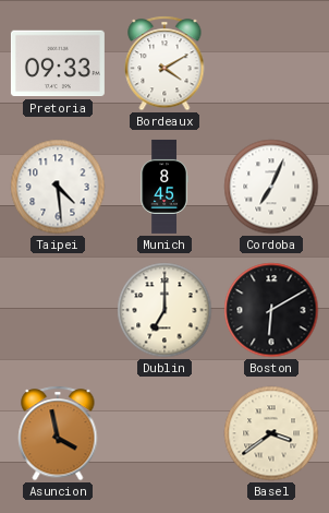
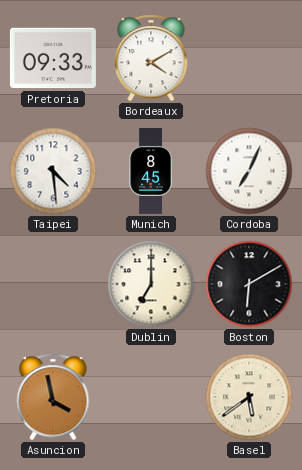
Basel: 3:39 -> 5:39 (249, 397)
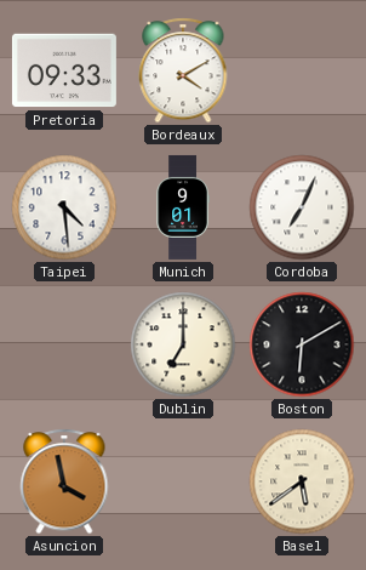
Munich: 8:45 -> 9:01 (183, 207)
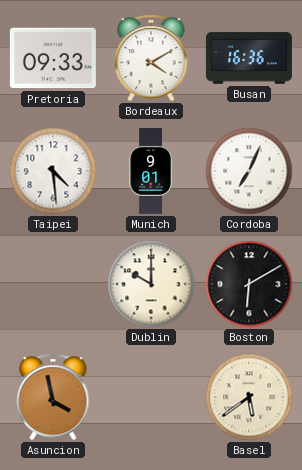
Busan: none -> 16:36 (249, 58)
Dublin: 7:00 -> 10:00 (151, 284)
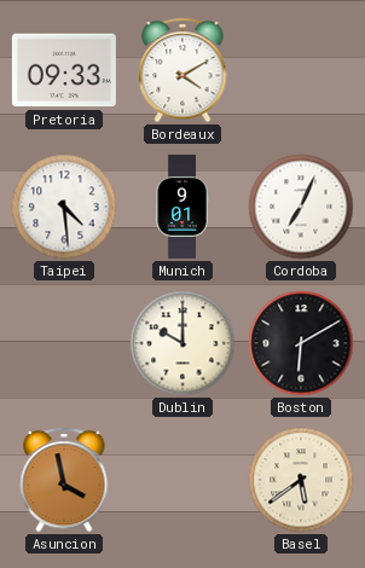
Busan: 16:36 -> none (249, 58)
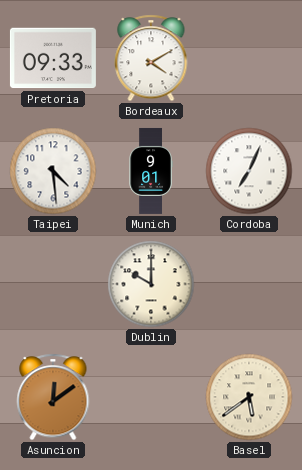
Boston: 6:10 -> none (301, 343)
Asuncion: 3:58 -> 12:09 (53, 397)
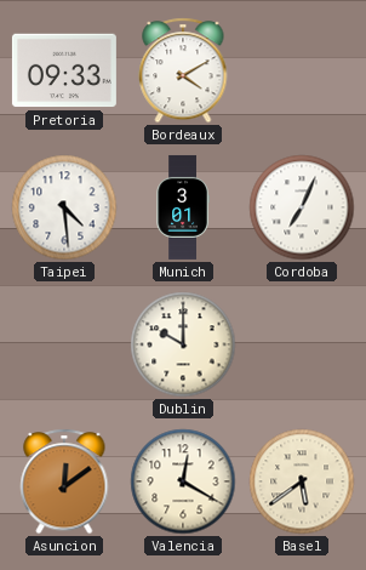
Munich: 9:01 -> 3:01 (183, 207)
Valencia: none -> 12:20 (183, 481)
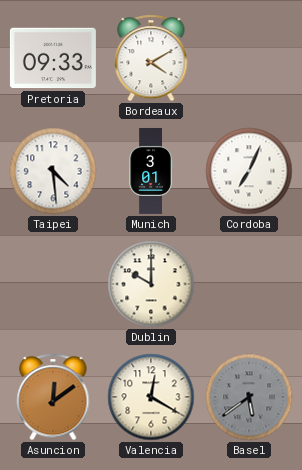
Basel dial: cream -> grey (249, 397)
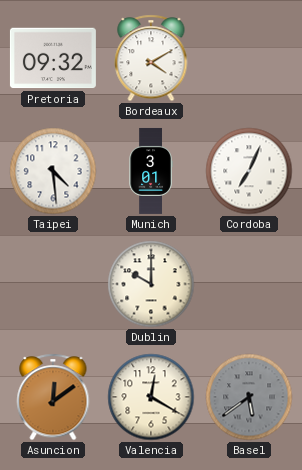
Pretoria: 09:33 -> 09:32 (53, 58)
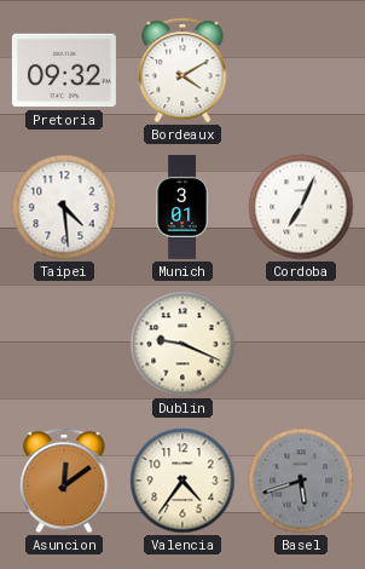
Dublin: 10:00 -> 9:19 (182, 344)
Valencia: 12:20 -> 4:36 (182, 481)
Basel: 5:39 -> 5:42 (301, 481)
